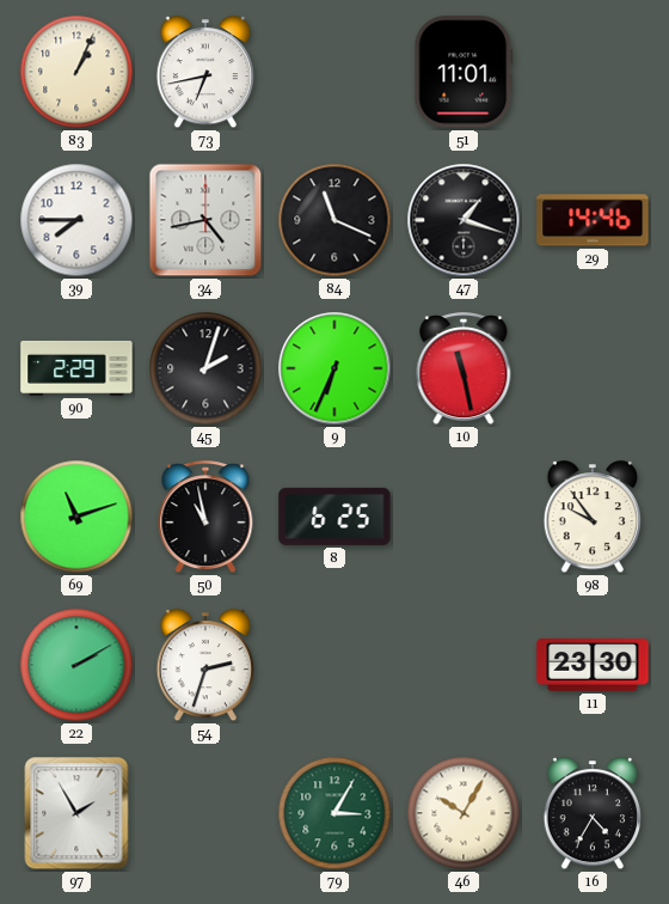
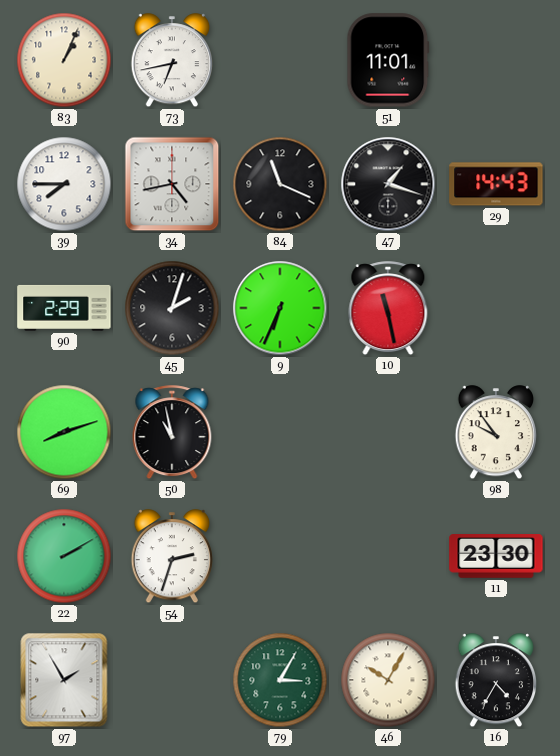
29: 14:46 -> 14:43 (496, 184)
69: 11:12 -> 8:12 (64, 432)
8: 6:25 -> none (334, 517)
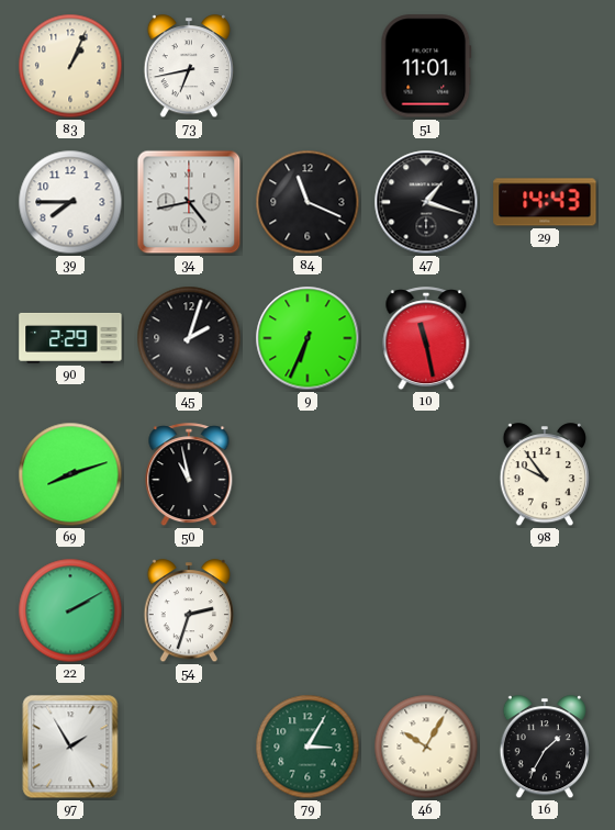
11: 23:30 -> none (496, 557)
16: 4:35 -> 1:35 (544, 748)
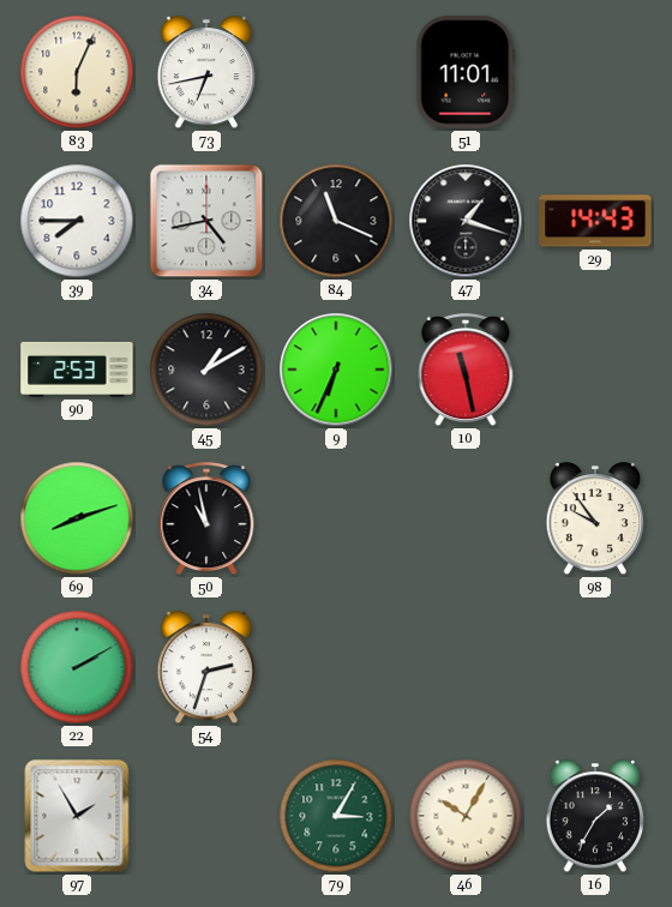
83: 1:04 -> 6:04 (77, 72)
90: 2:29 -> 2:53 (77, 370)
45: 2:03 -> 1:10 (206, 370)
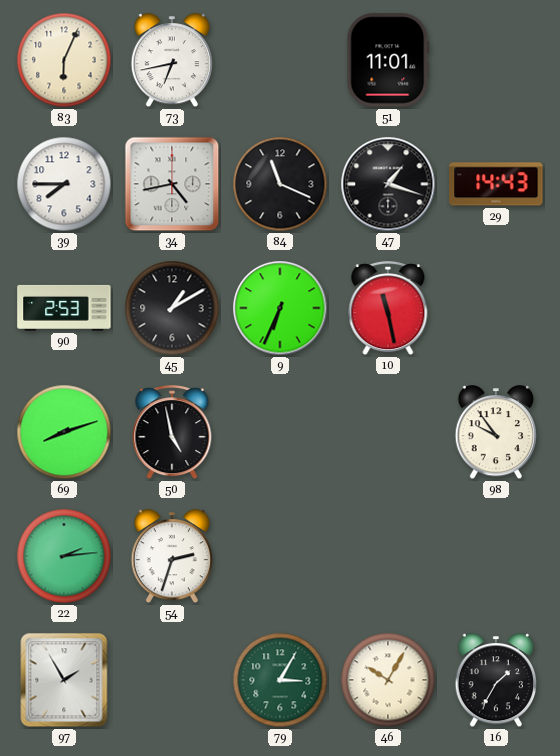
50: 10:58 -> 4:58 (172, 433)
22: 2:10 -> 2:14 (64, 556)
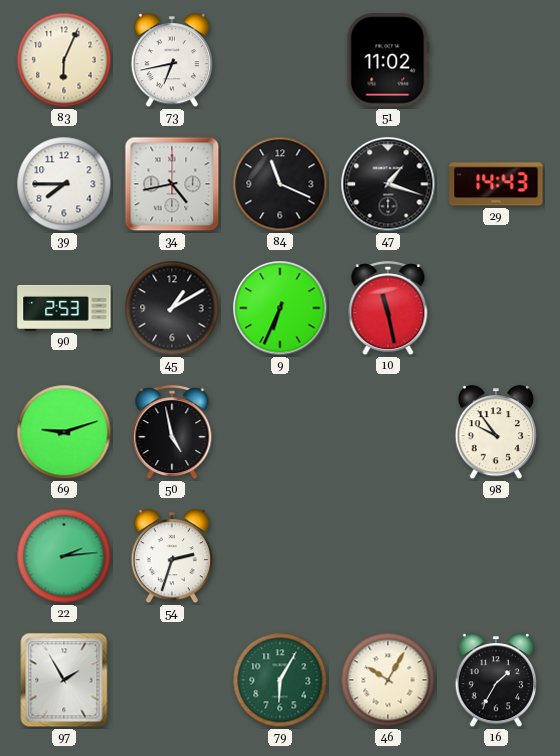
51: 11:01 -> 11:02 (388, 60)
69: 8:12 -> 9:12 (64, 432)
79: 3:05 -> 6:05 (280, 680)
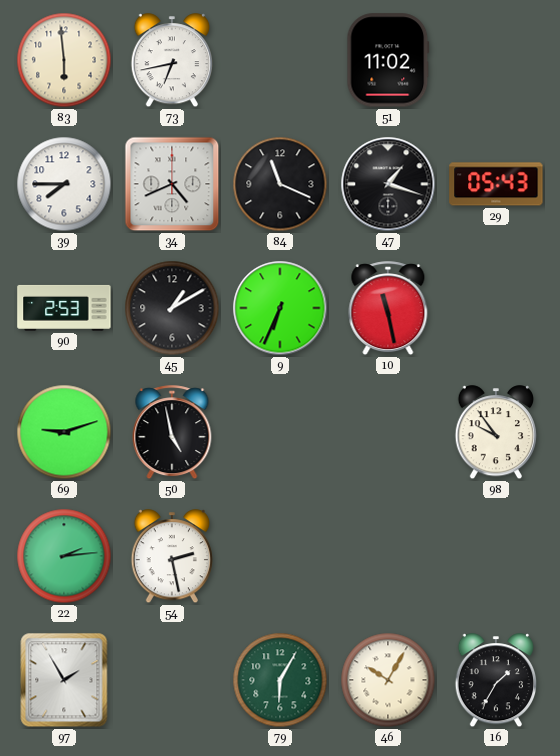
83: 6:04 -> 5:59 (64, 60)
34: 4:43 -> 4:41 (172, 184)
29: 14:43 -> 05:43 (496, 184)
54: 2:33 -> 2:28 (171, 557)
